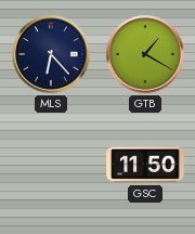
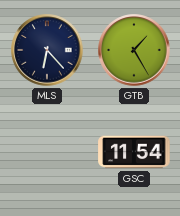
GTB: 1:20 -> 1:25 (134, 50)
GSC: 11:50 -> 11:54 (134, 152)
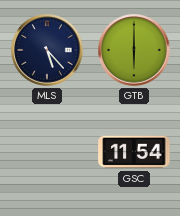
MLS: 6:23 -> 5:23 (47, 50)
GTB: 1:25 -> 6:00 (134, 50)
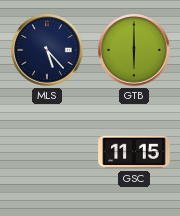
GSC: 11:54 -> 11:15 (134, 152)
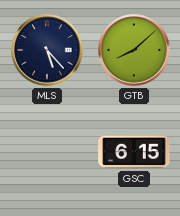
GTB: 6:00 -> 8:08 (134, 50)
GSC: 11:15 -> 6:15 (134, 152)
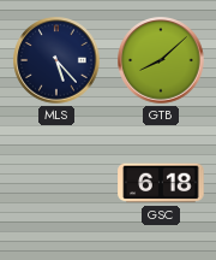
GSC: 6:15 -> 6:18 (161, 183)
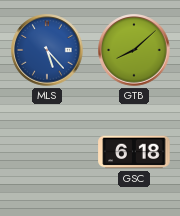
MLS dial: navy -> blue (47, 50)
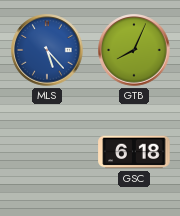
GTB: 8:08 -> 8:04 (134, 50)
